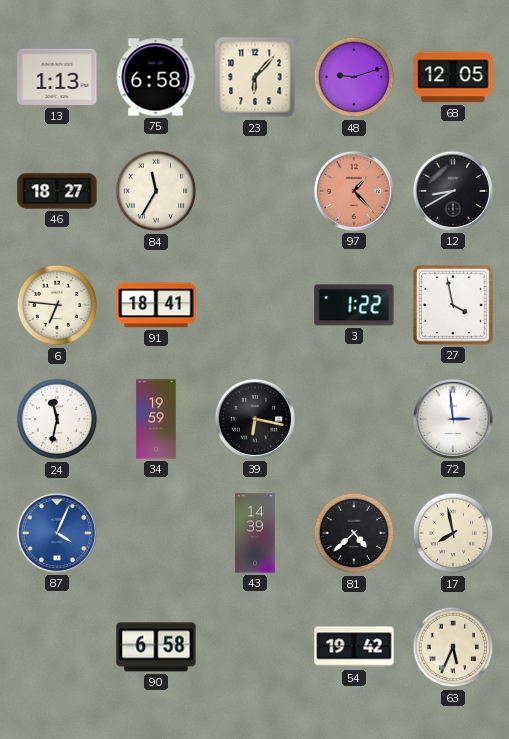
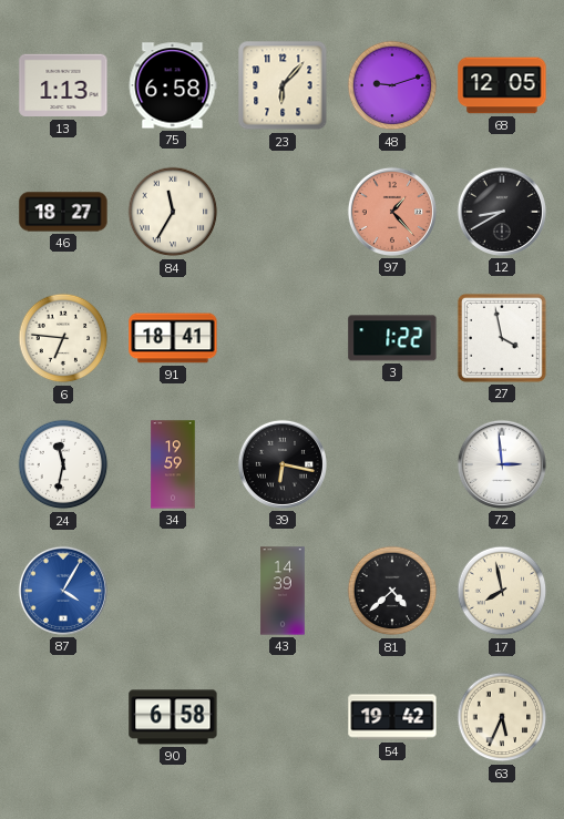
87: 4:04 -> 4:05 (63, 591)
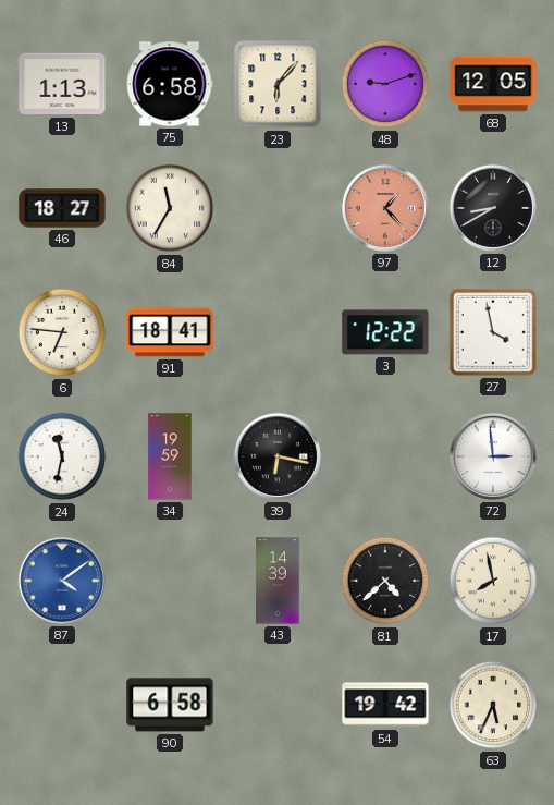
3: 1:22 -> 12:22 (385, 332)
87: 4:05 -> 4:09 (62, 581)
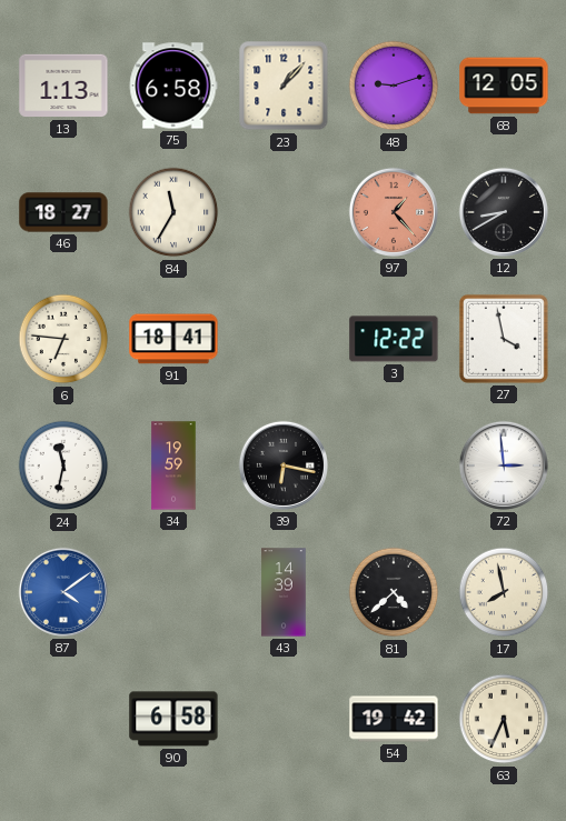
23: 6:07 -> 1:07 (284, 86)
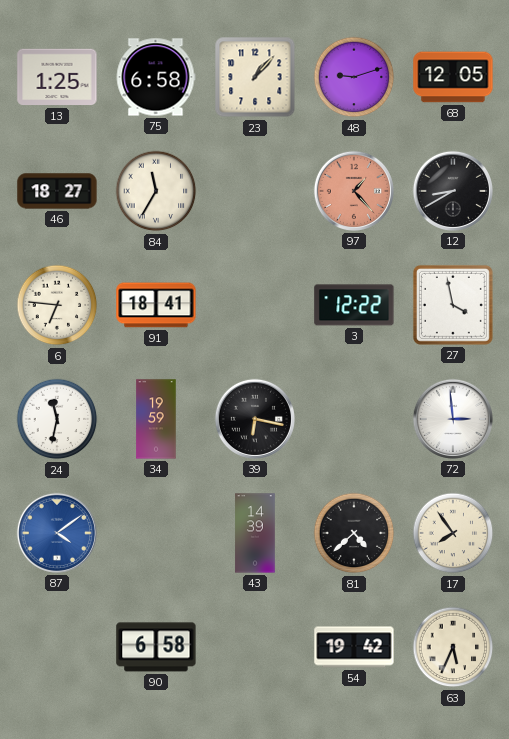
13: 1:13 -> 1:25 (57, 77)
17: 7:58 -> 7:54 (453, 533)
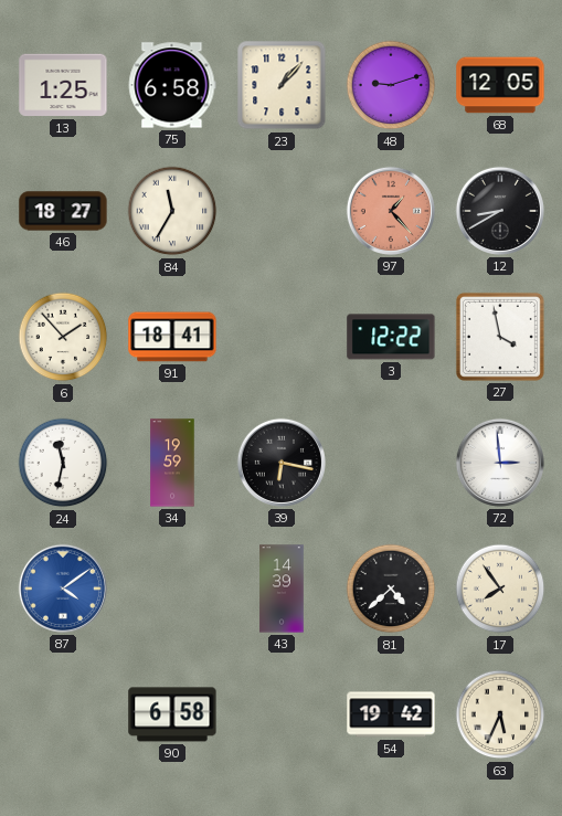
6: 6:46 -> 1:53 (63, 337)
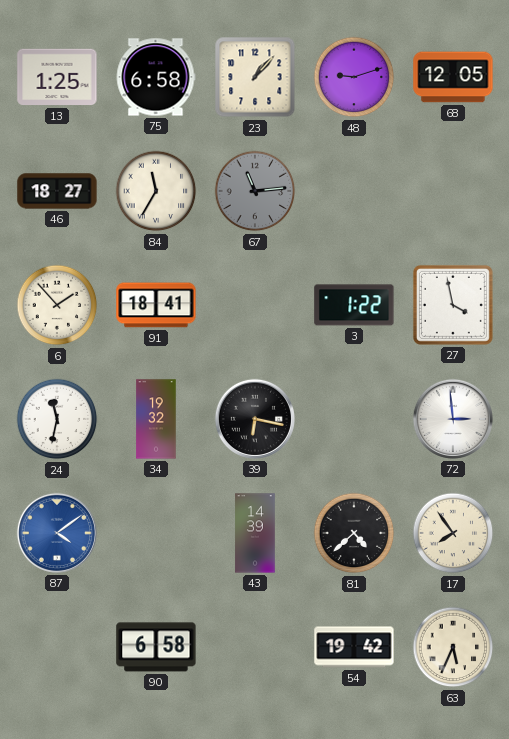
67: none -> 11:14 (255, 191)
97: 1:23 -> none (391, 211)
12: 8:40 -> none (500, 211)
3: 12:22 -> 1:22 (354, 305)
34: 19:59 -> 19:32 (156, 419)
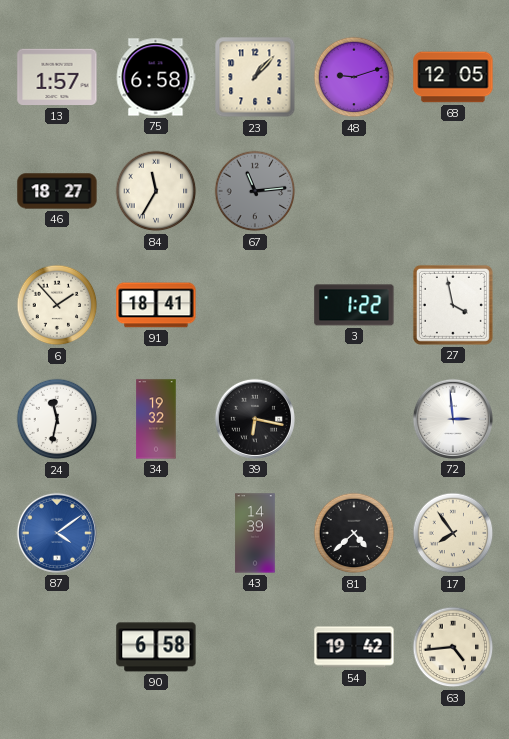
13: 1:25 -> 1:57 (57, 77)
63: 5:34 -> 4:44 (453, 647)
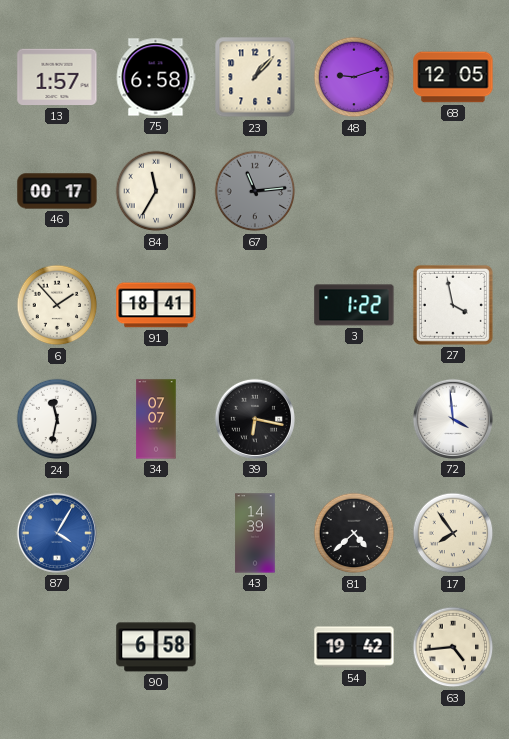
46: 18:27 -> 00:17 (57, 191)
34: 19:32 -> 07:07 (156, 419)
72: 2:59 -> 3:59 (453, 419)
87: 4:09 -> 4:05 (57, 533)
